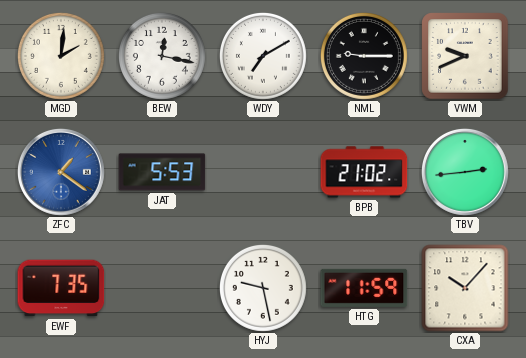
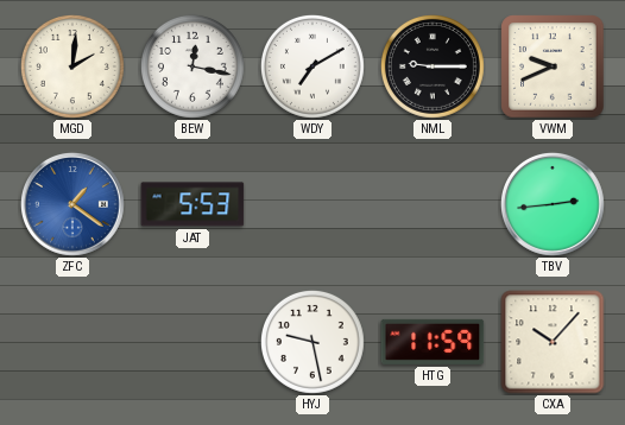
BPB: 21:02 -> none (364, 172)
EWF: 7:35 -> none (61, 288)
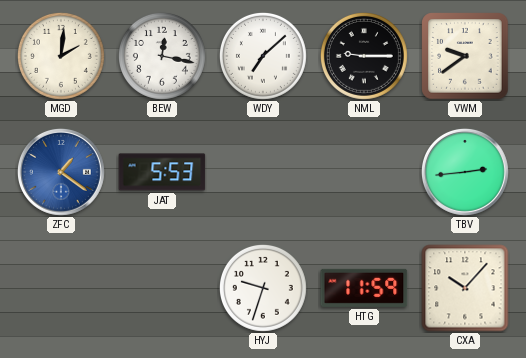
WDY: 7:10 -> 7:08 (263, 56)
VWM: 9:41 -> 9:39 (465, 56)
HYJ: 9:28 -> 9:33 (263, 288)
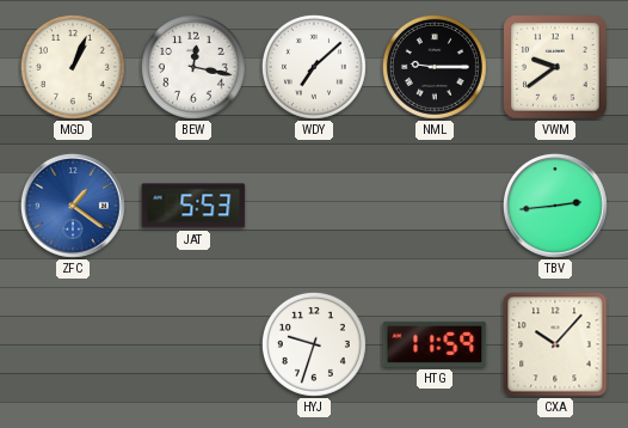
MGD: 2:01 -> 1:04 (73, 67)
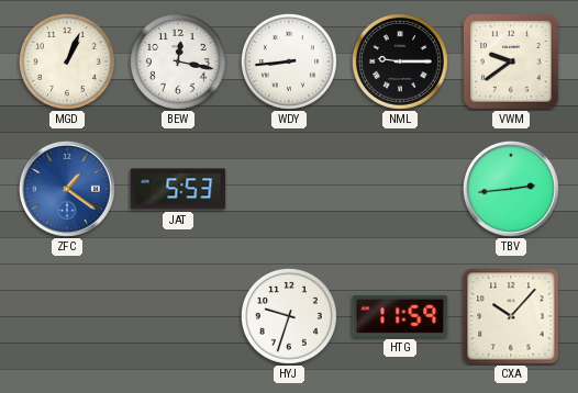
WDY: 7:08 -> 8:44 (289, 61)
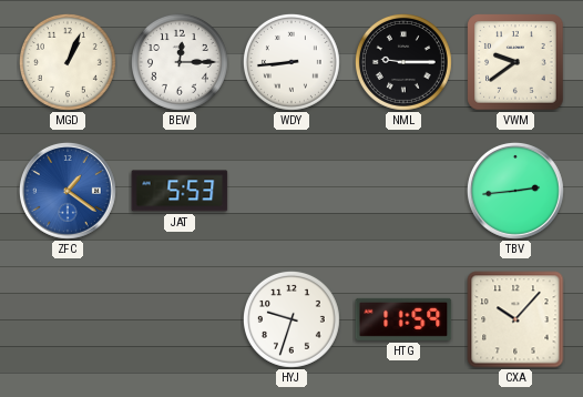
BEW: 12:17 -> 12:15 (180, 62)
